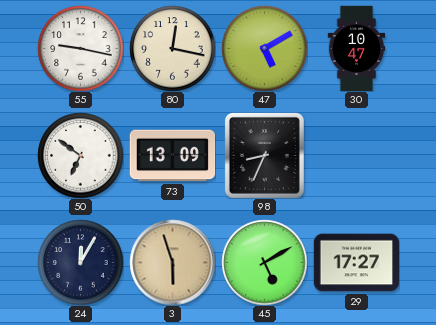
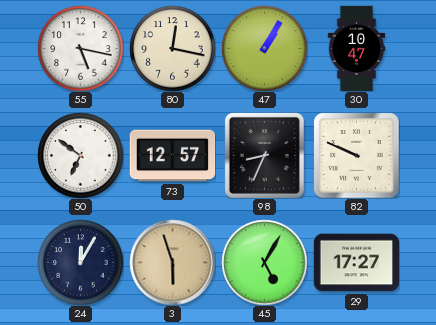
55: 9:17 -> 5:17 (80, 48)
47: 5:10 -> 1:05 (264, 48)
73: 13:09 -> 12:57 (172, 156)
82: none -> 9:49 (356, 155)
45: 5:10 -> 5:05 (264, 262)
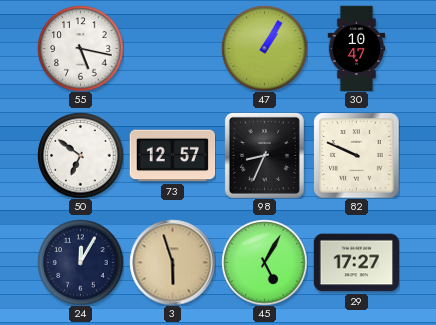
80: 12:17 -> none (172, 48)
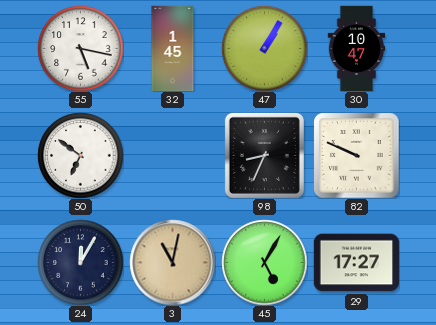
32: none -> 1:45 (173, 48)
73: 12:57 -> none (172, 156)
3: 5:57 -> 11:02 (172, 262)
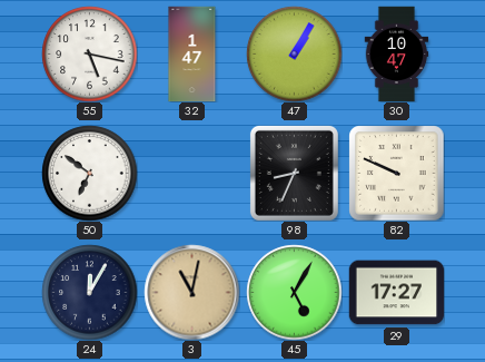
32: 1:45 -> 1:47 (192, 53)
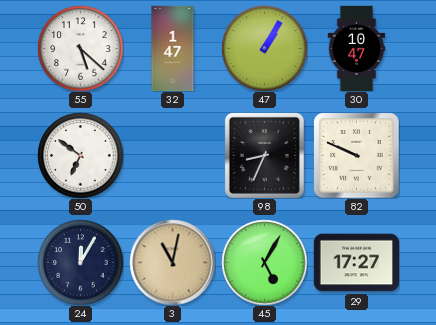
55: 5:17 -> 5:22 (80, 48)
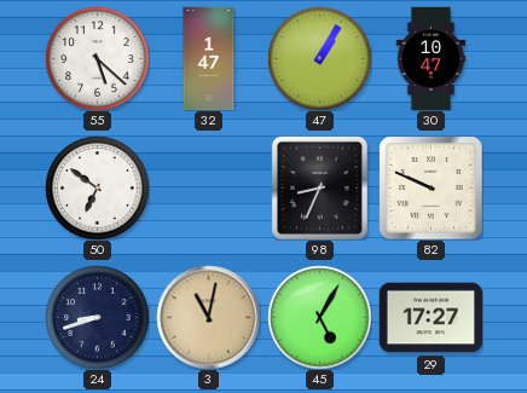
24: 12:05 -> 8:42 (97, 317)
